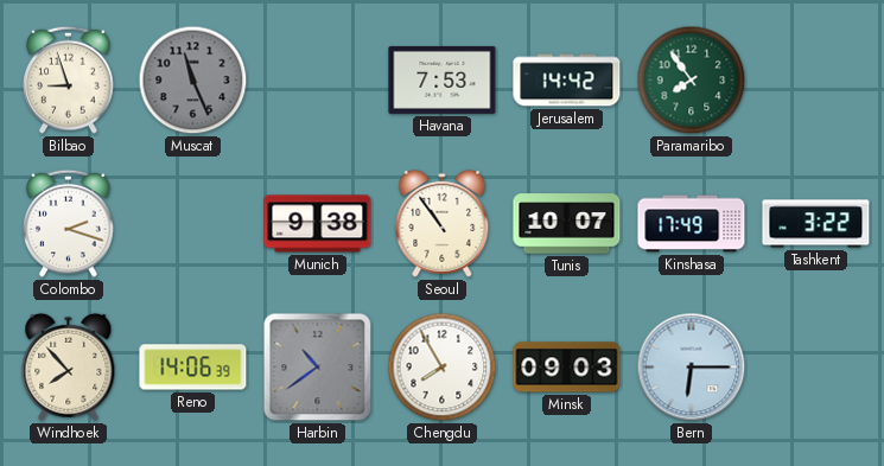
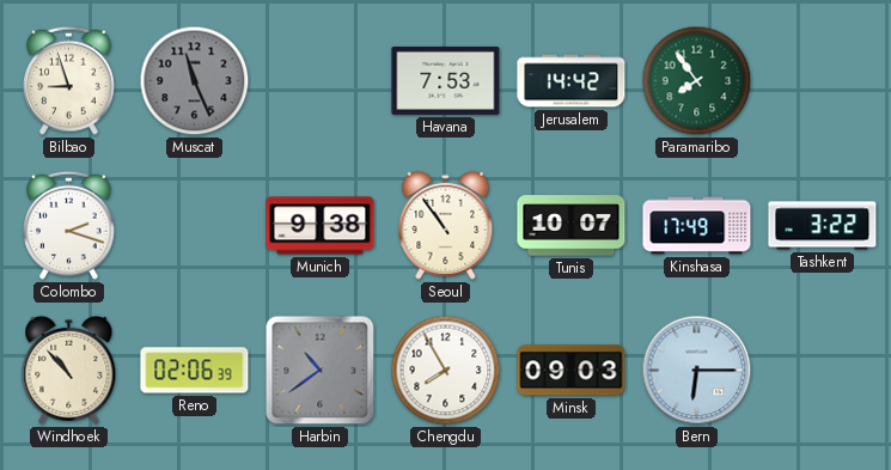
Windhoek: 7:53 -> 10:53 (69, 370)
Reno: 14:06 -> 02:06 (195, 371)
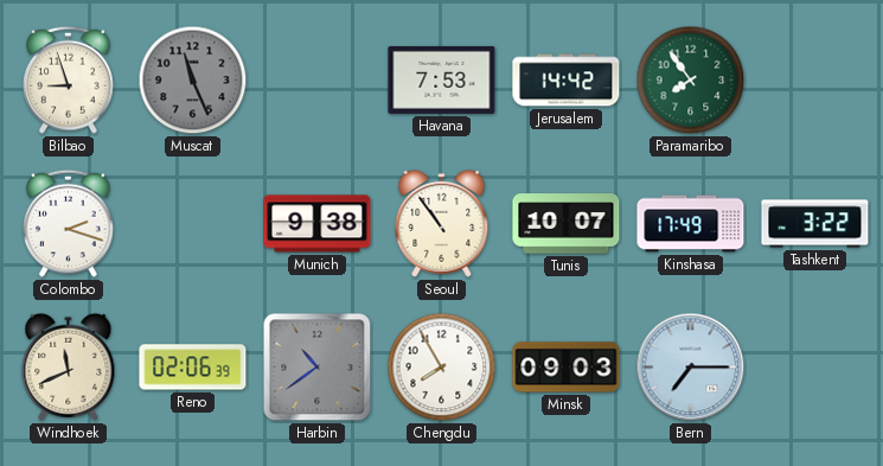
Windhoek: 10:53 -> 11:41 (69, 366)
Bern: 6:15 -> 7:15 (691, 368)
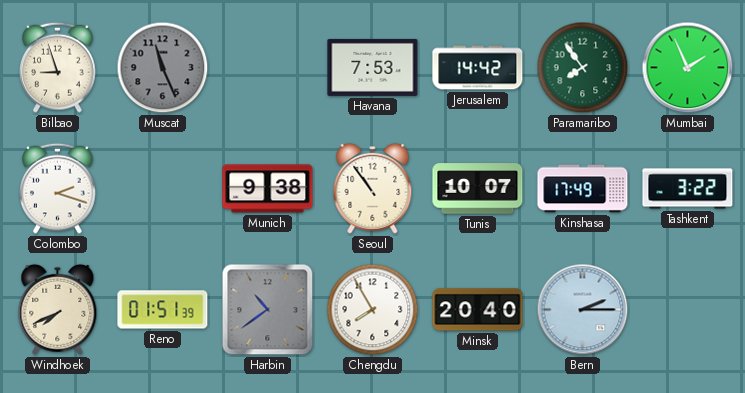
Mumbai: none -> 1:56 (688, 68)
Windhoek: 11:41 -> 7:41 (58, 309)
Reno: 02:06 -> 01:51 (163, 310)
Minsk: 09:03 -> 20:40 (478, 310)
Bern: 7:15 -> 2:15 (583, 310)
